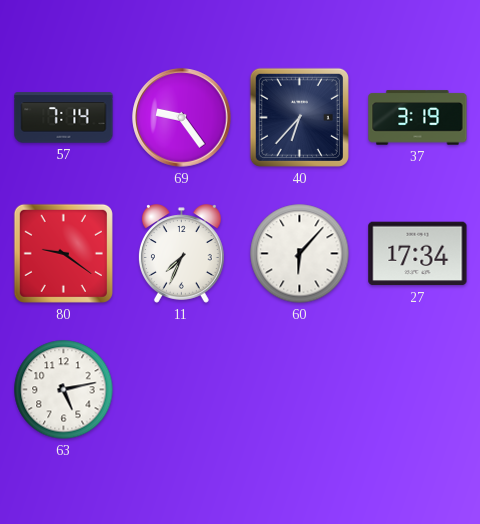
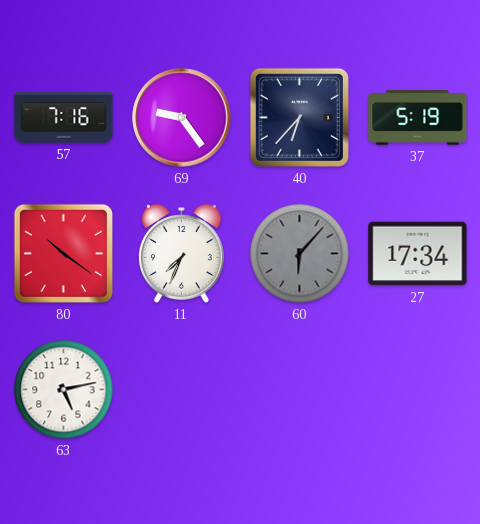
57: 7:14 -> 7:16 (64, 118)
37: 3:19 -> 5:19 (418, 118)
80: 9:21 -> 10:21 (63, 253)
60 dial: white -> grey (300, 254)
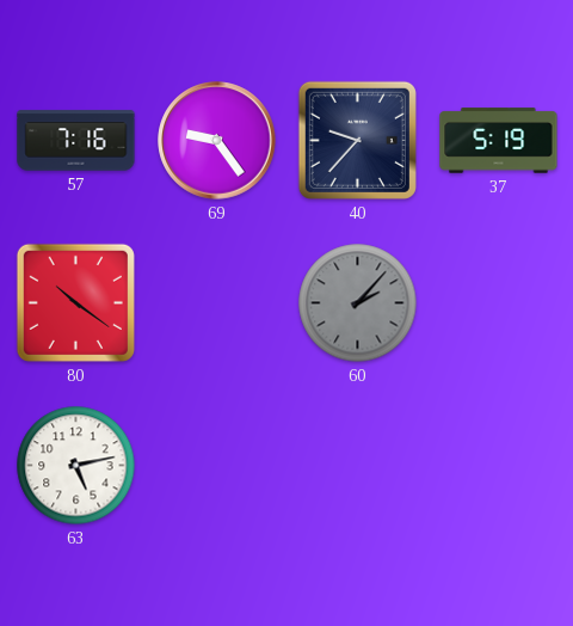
40: 6:37 -> 9:37 (357, 140)
11: 7:34 -> none (181, 254)
60: 6:07 -> 2:07 (358, 303)
27: 17:34 -> none (418, 254)
